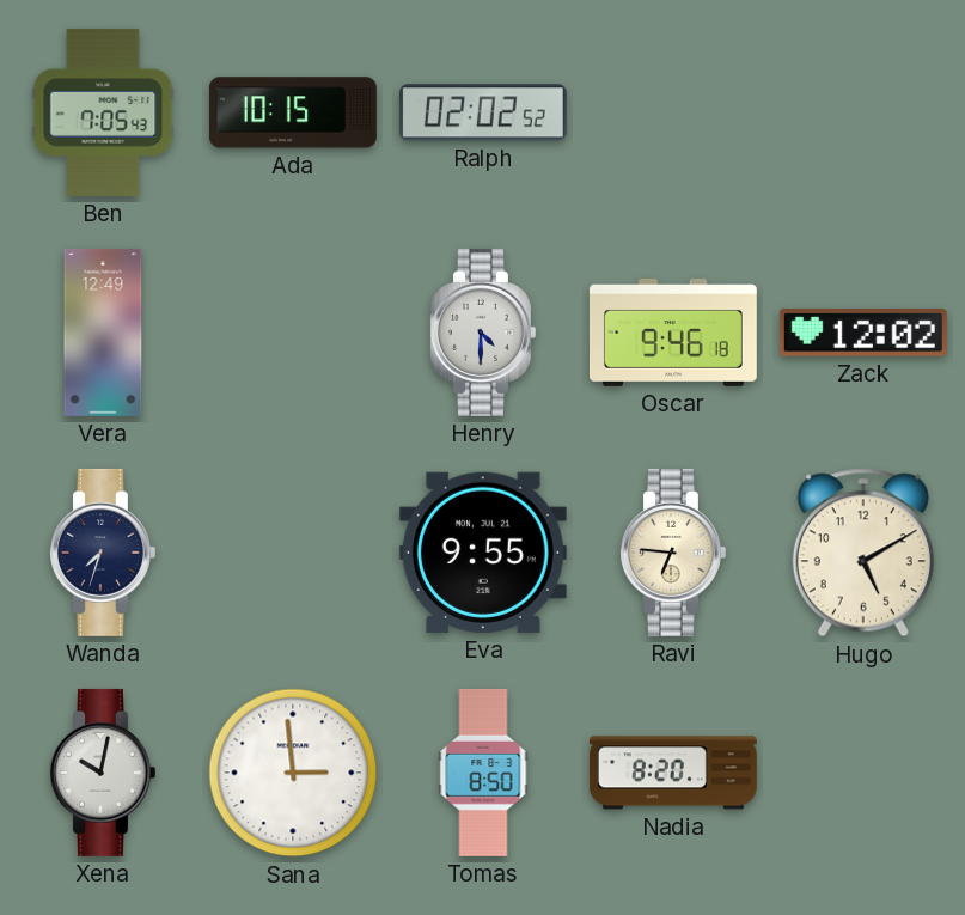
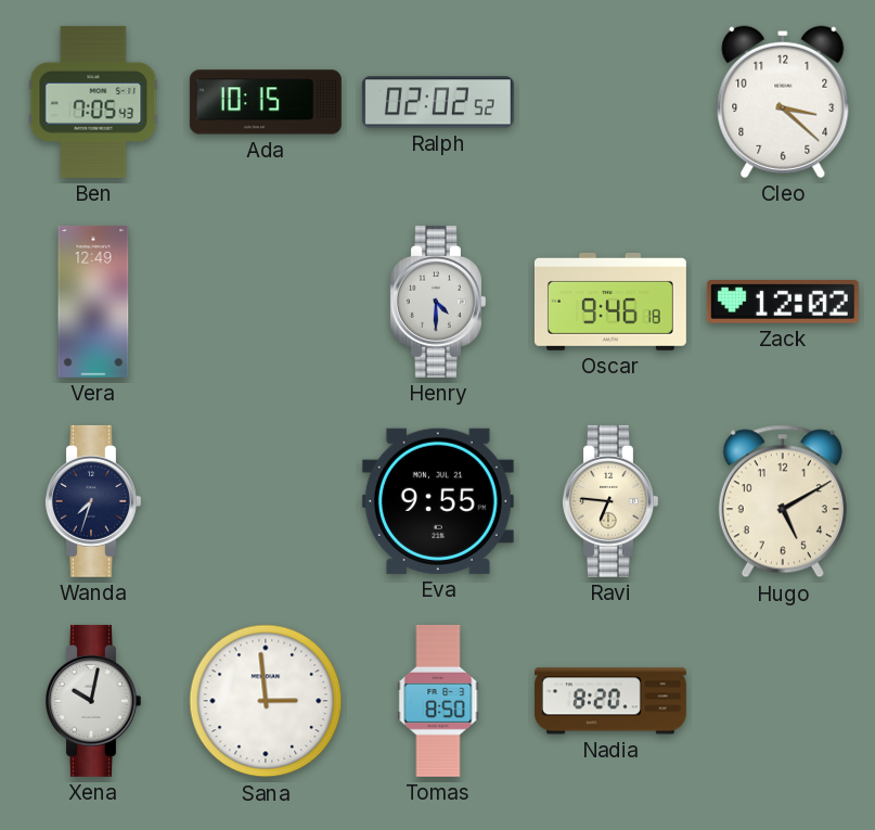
Cleo: none -> 3:22 (783, 102)
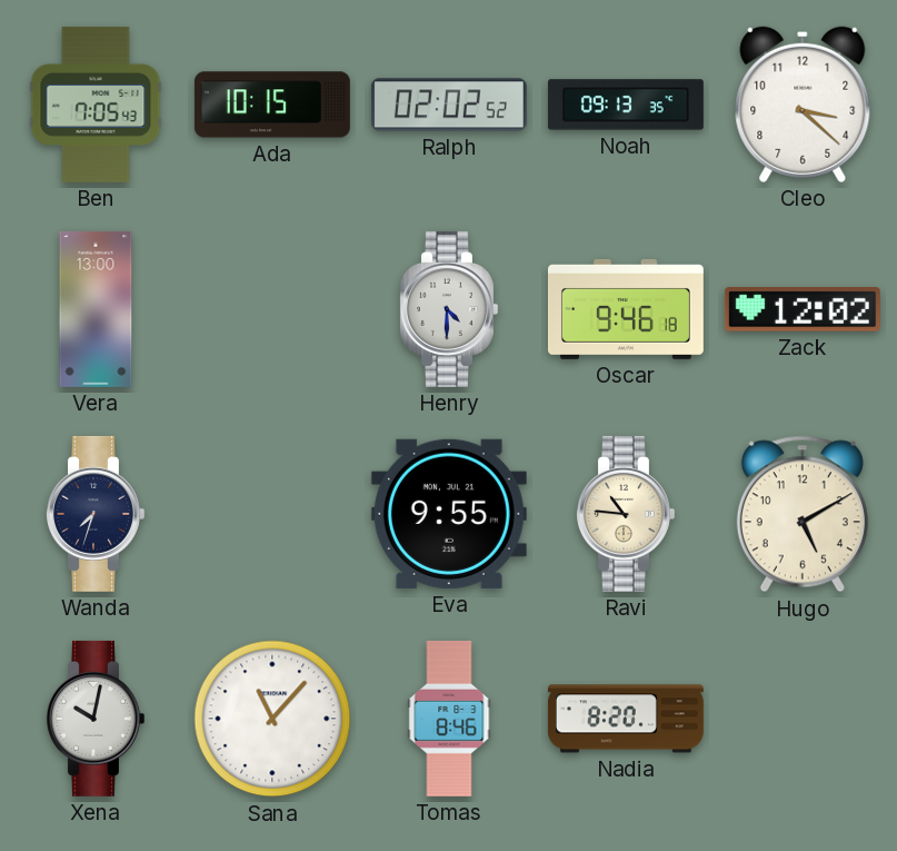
Noah: none -> 09:13 (626, 105)
Vera: 12:49 -> 13:00 (96, 309)
Ravi: 6:46 -> 10:46 (626, 514)
Sana: 2:59 -> 11:07 (272, 719)
Tomas: 8:50 -> 8:46 (449, 719)
